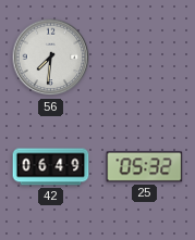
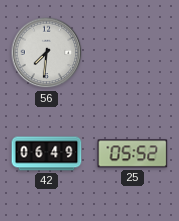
25: 05:32 -> 05:52 (133, 154)
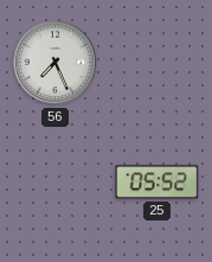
56: 7:31 -> 7:26 (56, 63)
42: 06:49 -> none (47, 154)
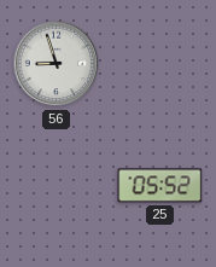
56: 7:26 -> 8:57 (57, 64)
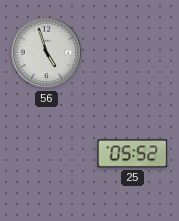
56: 8:57 -> 4:57 (47, 53)
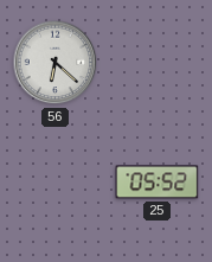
56: 4:57 -> 6:22 (56, 63)
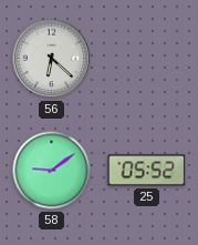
58: none -> 9:09 (52, 171)
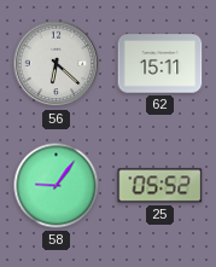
62: none -> 15:11 (160, 64)
58: 9:09 -> 9:06 (57, 186)
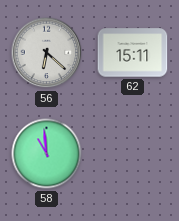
58: 9:06 -> 10:59 (47, 154)
25: 05:52 -> none (160, 186)
